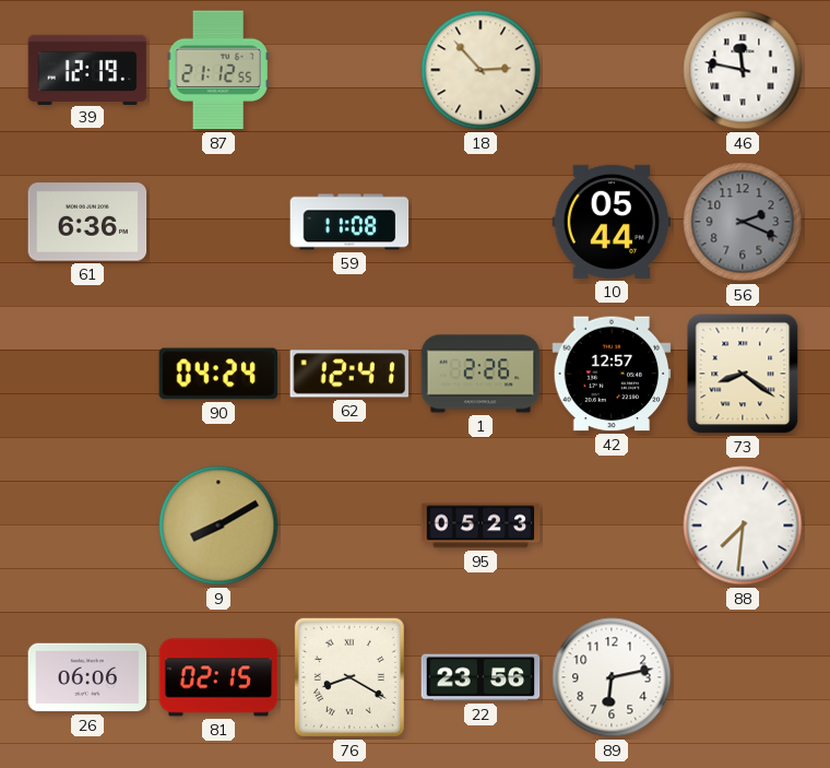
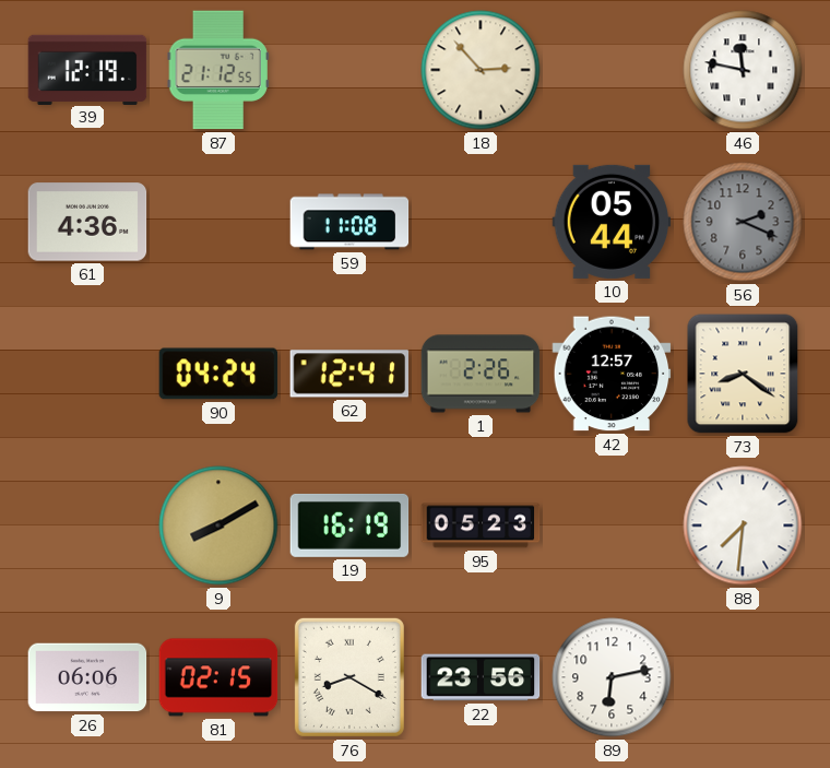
61: 6:36 -> 4:36 (87, 222)
19: none -> 16:19 (349, 525)
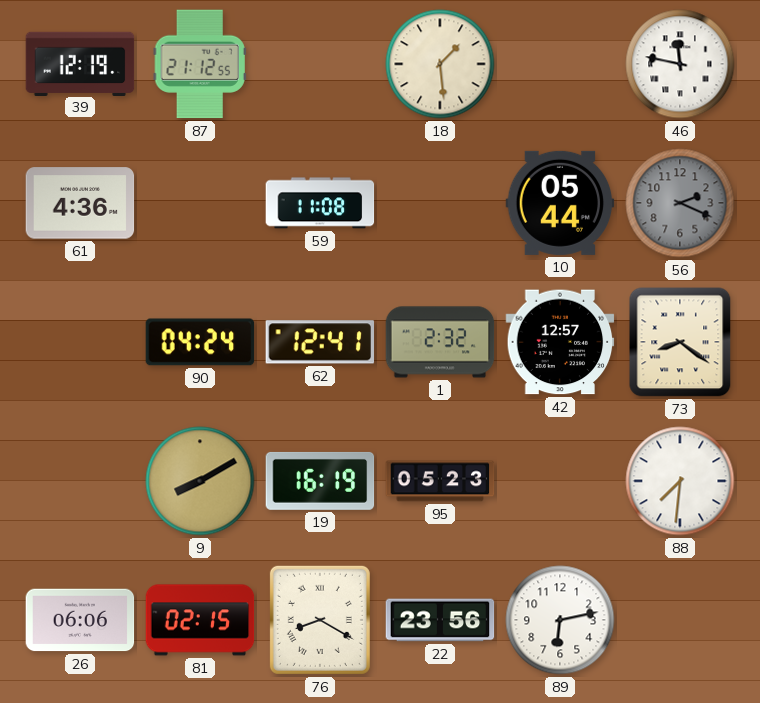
18: 2:53 -> 1:29 (440, 64)
1: 2:26 -> 2:32 (440, 342)
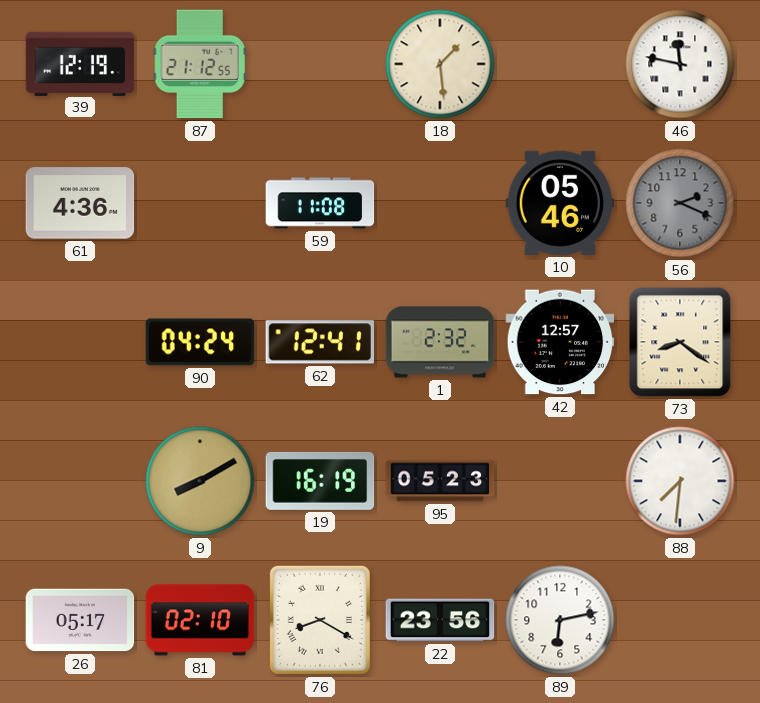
10: 05:44 -> 05:46 (560, 203)
26: 06:06 -> 05:17 (80, 620)
81: 02:15 -> 02:10 (200, 620)
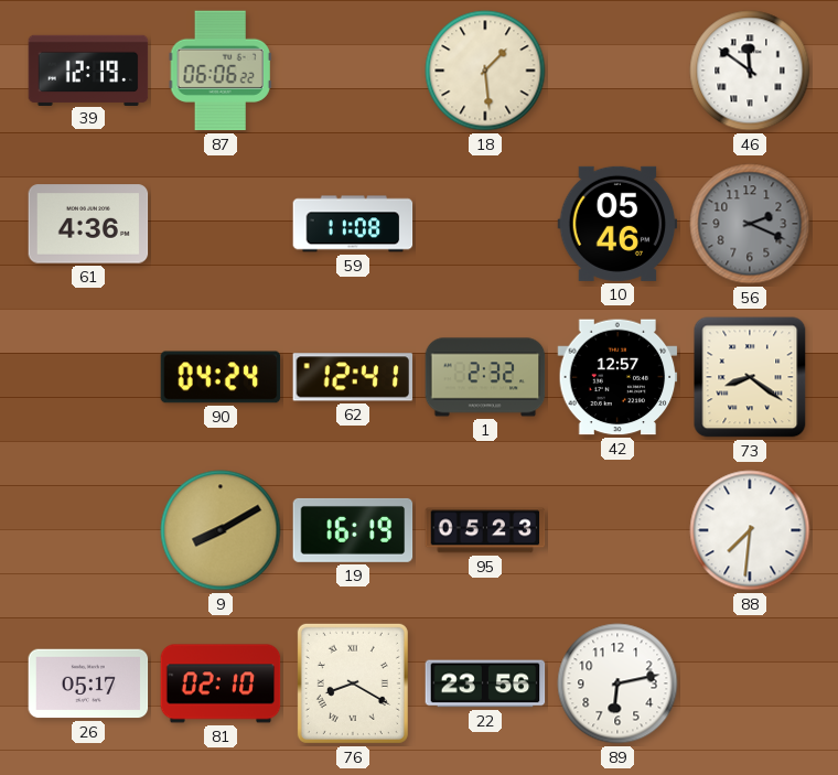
87: 21:12 -> 06:06 (221, 71)
46: 11:47 -> 11:51 (750, 71)
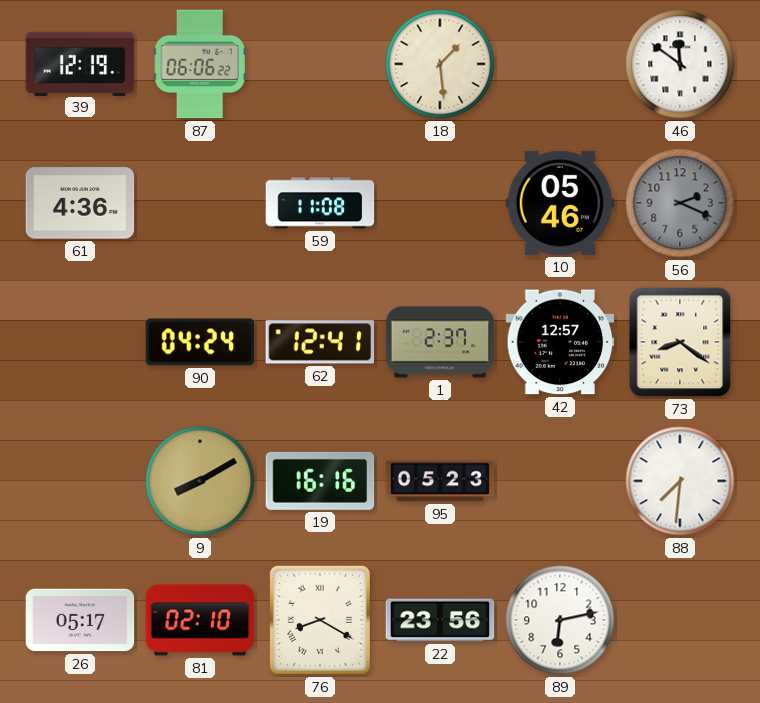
1: 2:32 -> 2:37 (440, 342)
19: 16:19 -> 16:16 (320, 481)
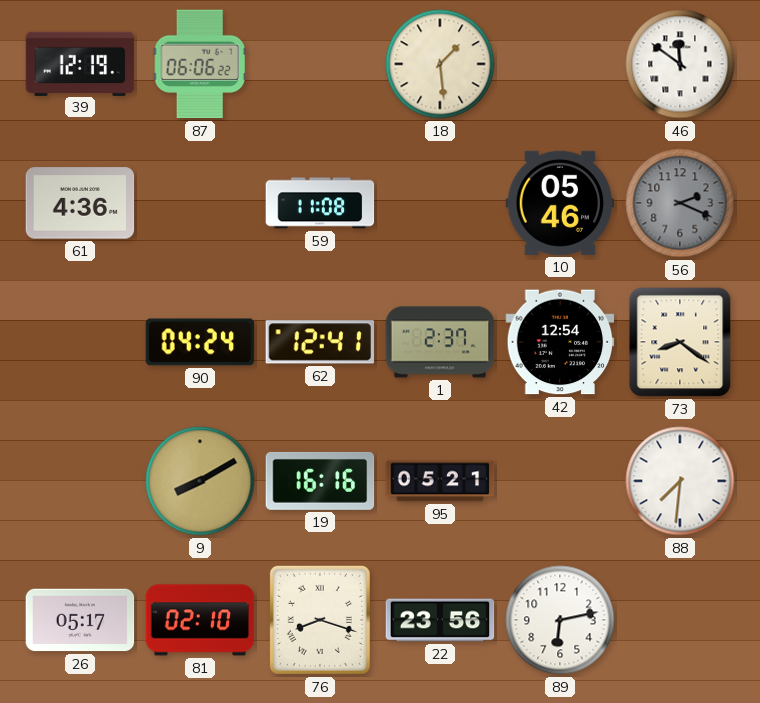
42: 12:57 -> 12:54 (560, 342)
95: 05:23 -> 05:21 (440, 481)
76: 8:20 -> 8:18 (320, 620)
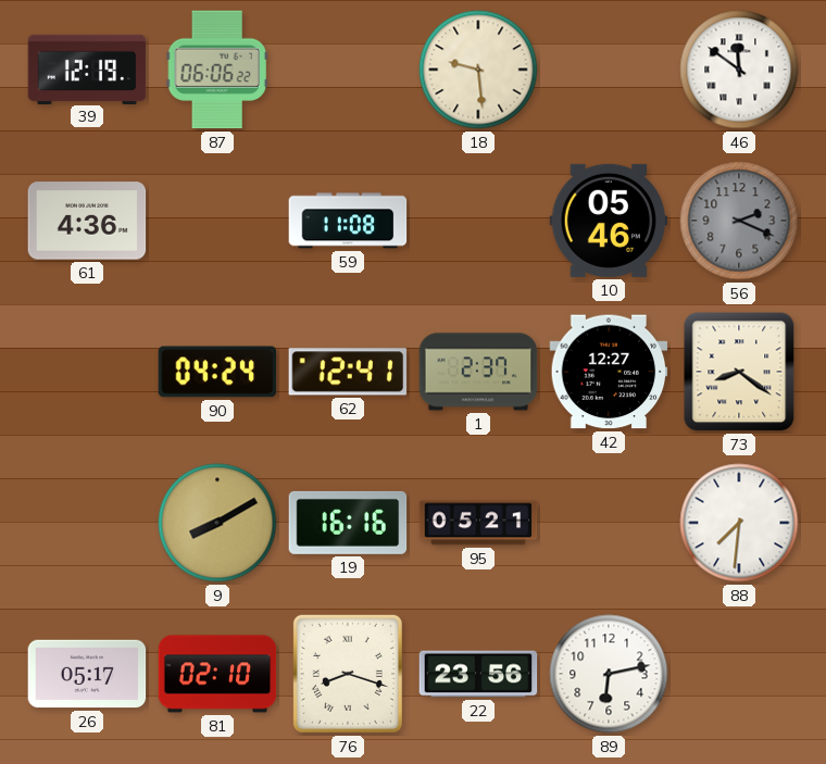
18: 1:29 -> 9:29 (478, 70)
42: 12:54 -> 12:27 (609, 372)
